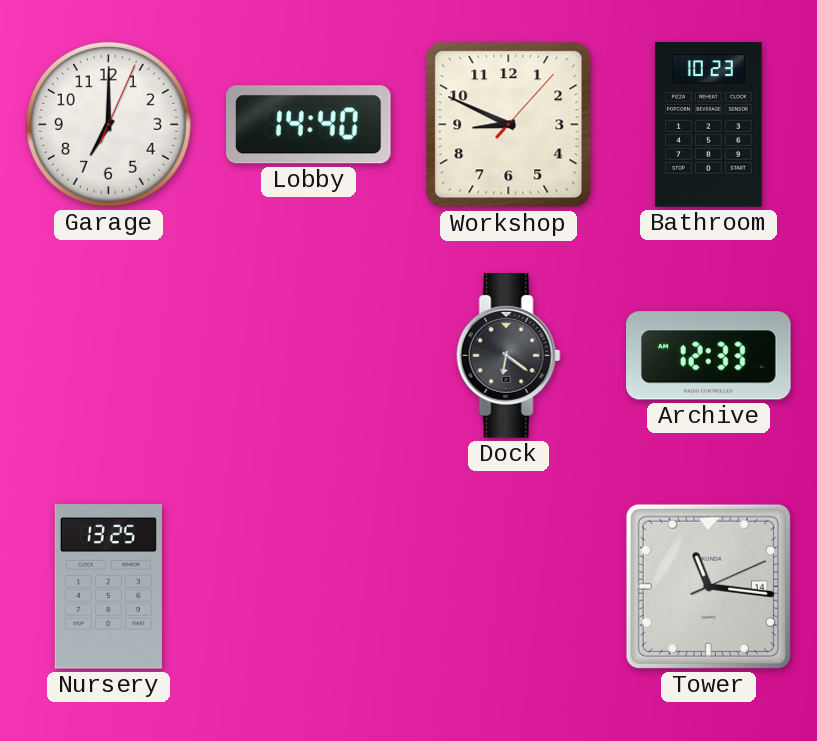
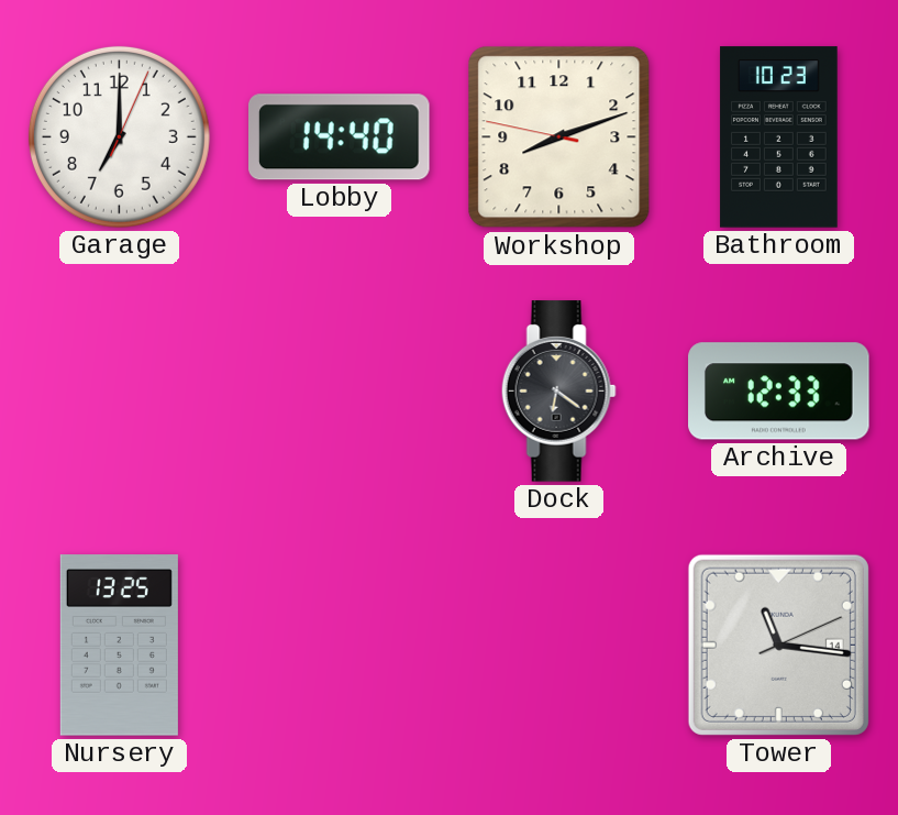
Workshop: 8:49 -> 8:11 (559, 137)
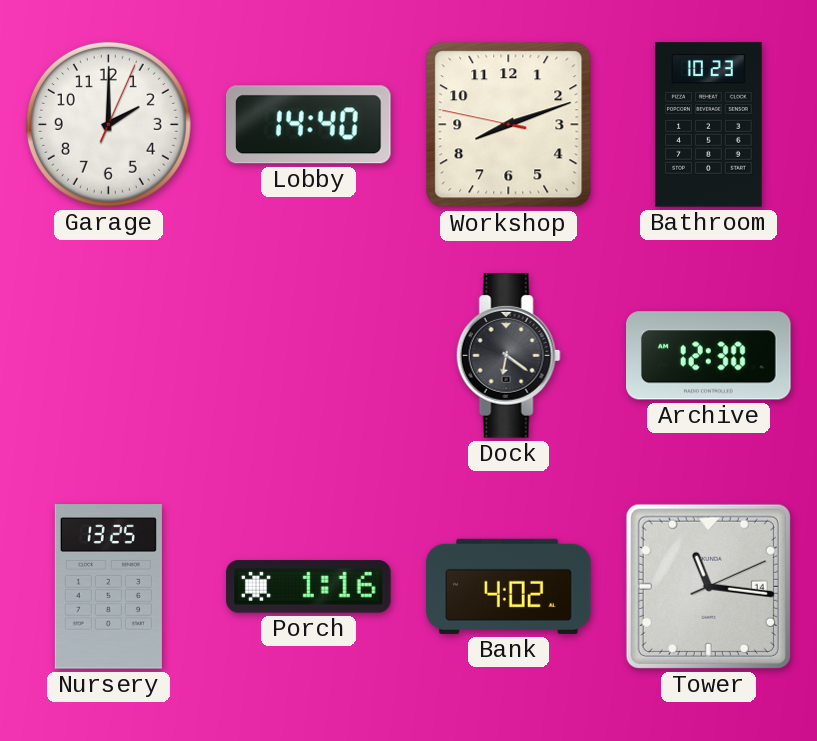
Garage: 7:00 -> 2:00 (108, 124)
Archive: 12:33 -> 12:30 (709, 356)
Porch: none -> 1:16 (309, 587)
Bank: none -> 4:02 (509, 586)
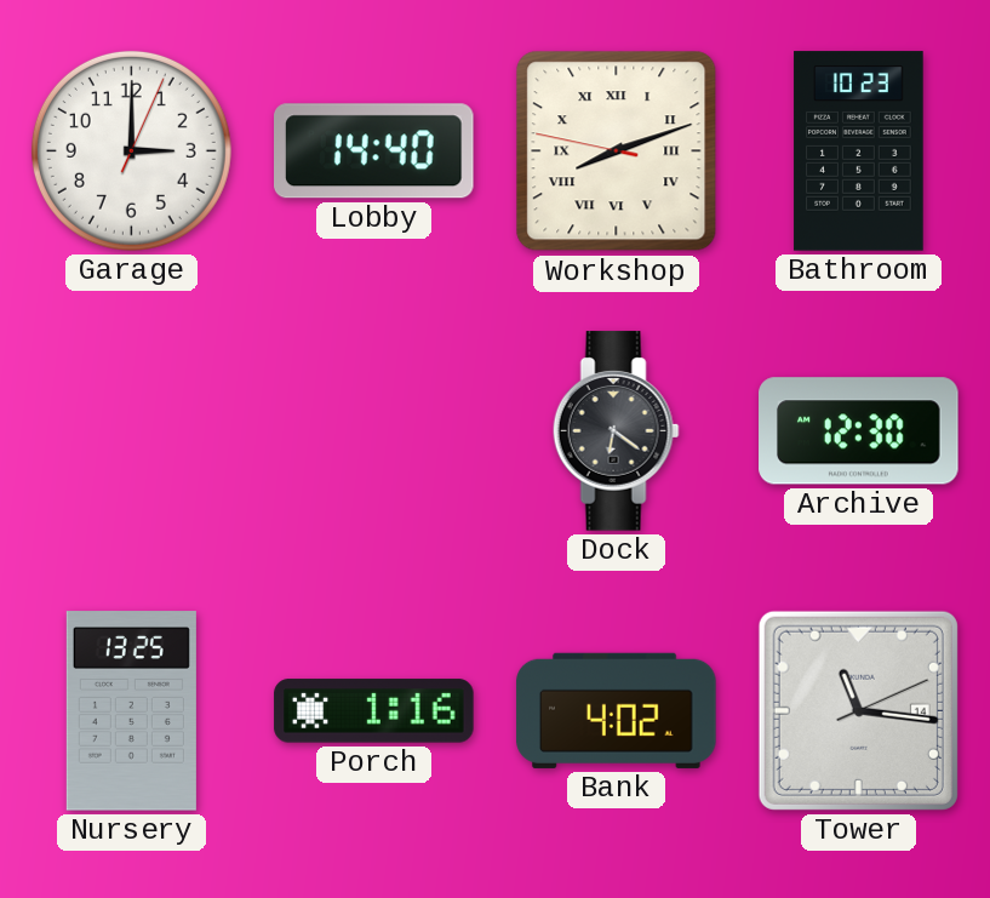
Garage: 2:00 -> 3:00 (131, 150)
Workshop numerals: Arabic -> Roman (617, 151)
